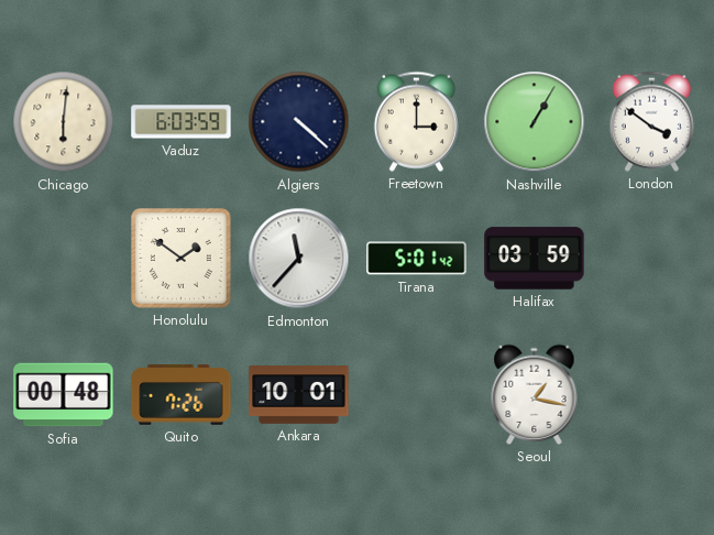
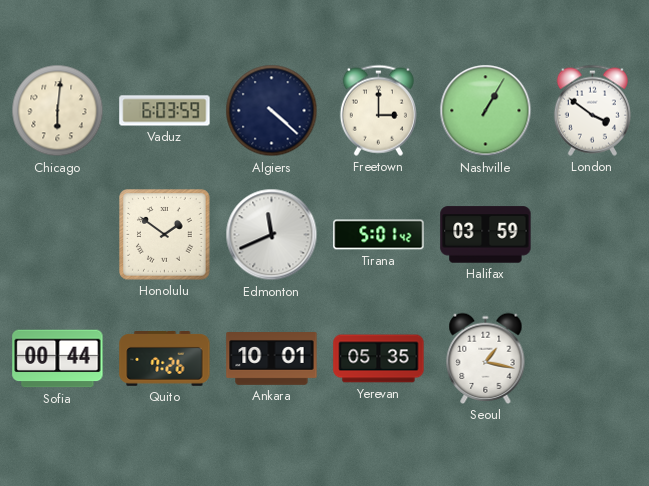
Edmonton: 11:37 -> 11:41 (272, 235)
Sofia: 00:48 -> 00:44 (58, 359)
Yerevan: none -> 05:35 (379, 359)
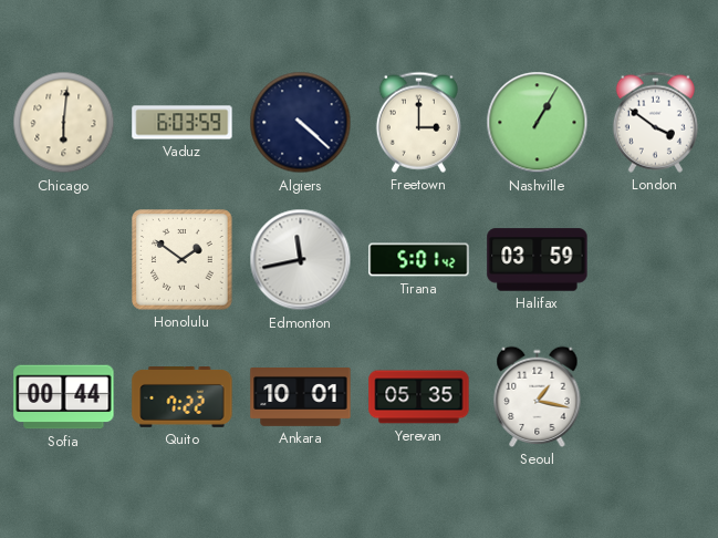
Edmonton: 11:41 -> 11:43 (301, 260)
Quito: 7:26 -> 7:22 (183, 397)
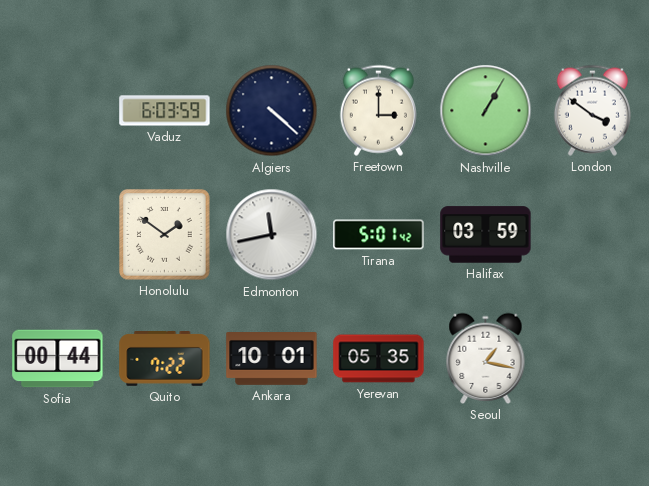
Chicago: 6:01 -> none (64, 123)
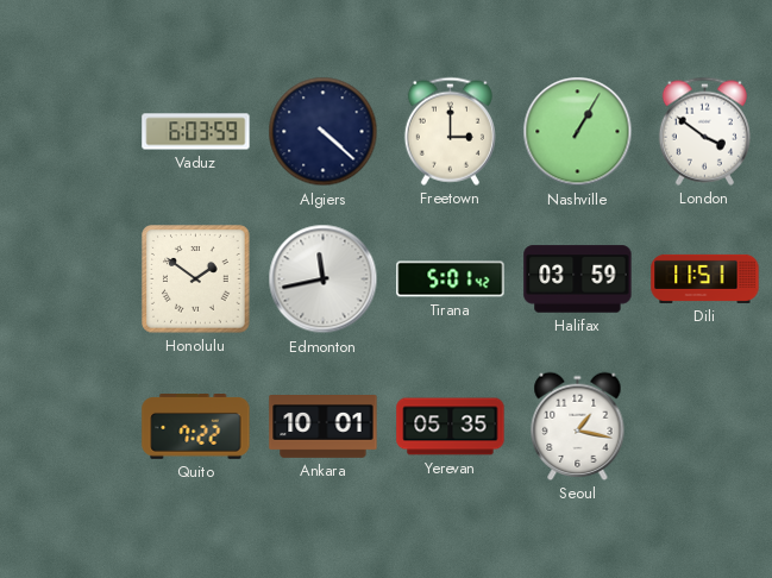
Dili: none -> 11:51 (705, 278)
Sofia: 00:44 -> none (58, 359)
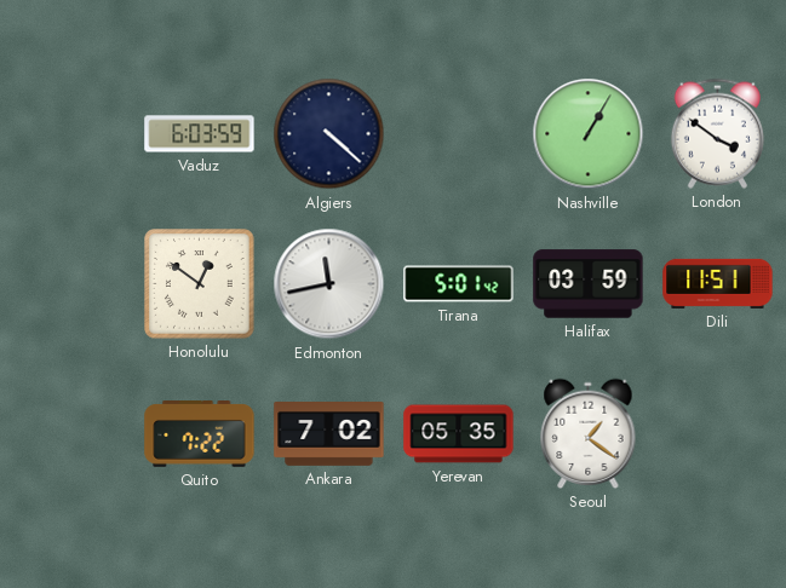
Freetown: 3:00 -> none (450, 131)
Honolulu: 1:51 -> 12:51 (200, 284)
Ankara: 10:01 -> 7:02 (329, 434)
Seoul: 1:17 -> 1:21 (589, 433)
